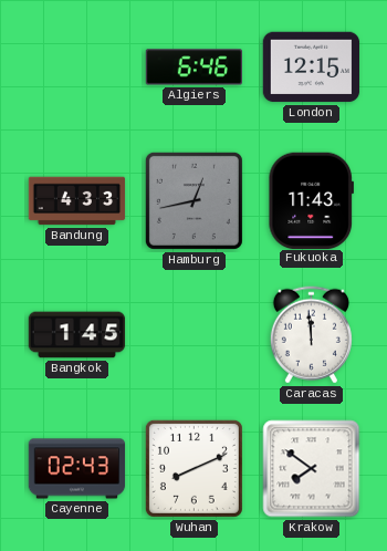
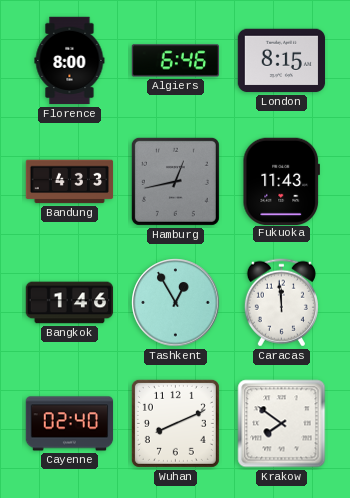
Florence: none -> 8:00 (70, 61)
London: 12:15 -> 8:15 (282, 61)
Bangkok: 1:45 -> 1:46 (70, 303)
Tashkent: none -> 12:55 (176, 303)
Cayenne: 02:43 -> 02:40 (70, 424)
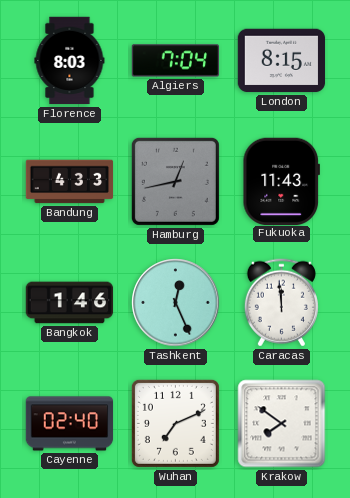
Florence: 8:00 -> 8:03 (70, 61)
Algiers: 6:46 -> 7:04 (175, 61)
Tashkent: 12:55 -> 12:26 (176, 303)
Wuhan: 8:11 -> 7:11 (175, 423)
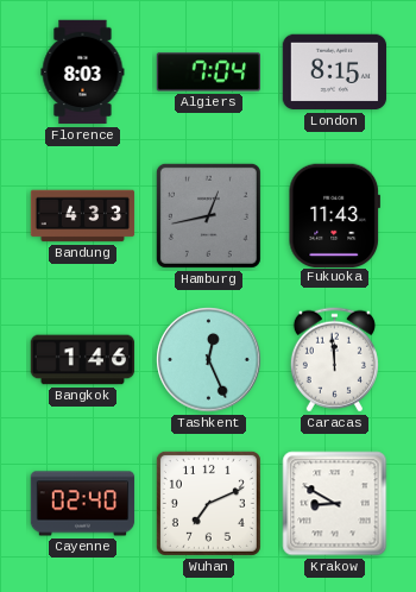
Krakow: 7:51 -> 8:50 (335, 504)
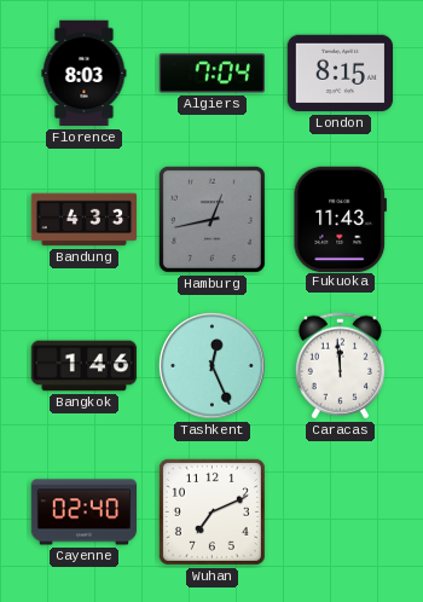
Krakow: 8:50 -> none (335, 504)
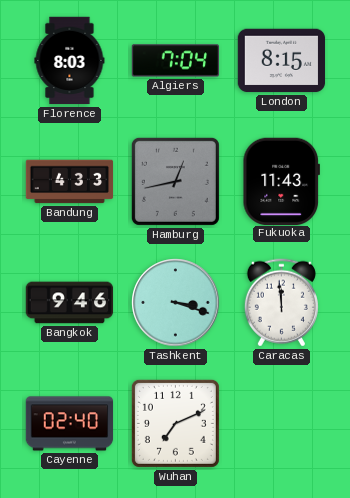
Bangkok: 1:46 -> 9:46 (70, 303)
Tashkent: 12:26 -> 3:18 (176, 303)
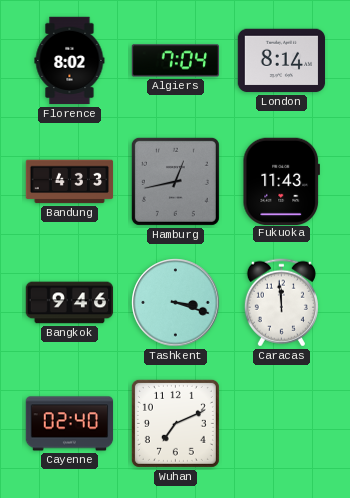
Florence: 8:03 -> 8:02 (70, 61)
London: 8:15 -> 8:14 (282, 61)
